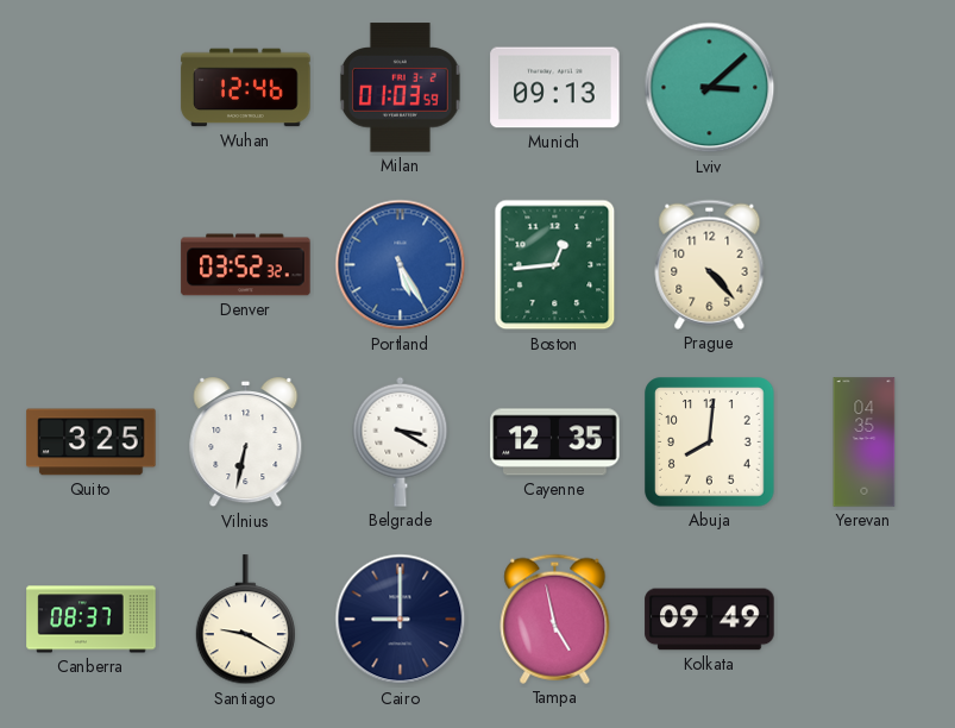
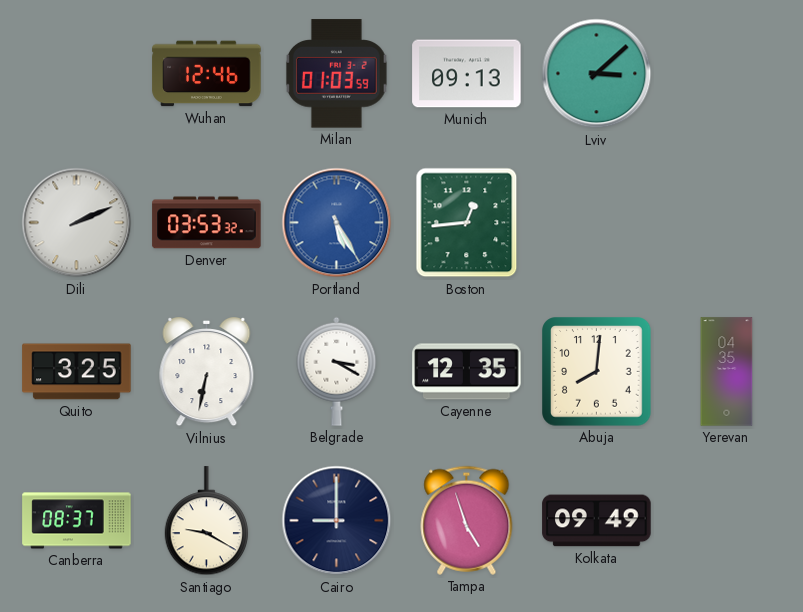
Dili: none -> 2:11 (77, 223)
Denver: 03:52 -> 03:53 (207, 223)
Prague: 4:23 -> none (710, 264)
Tampa: 4:58 -> 4:57 (467, 520)
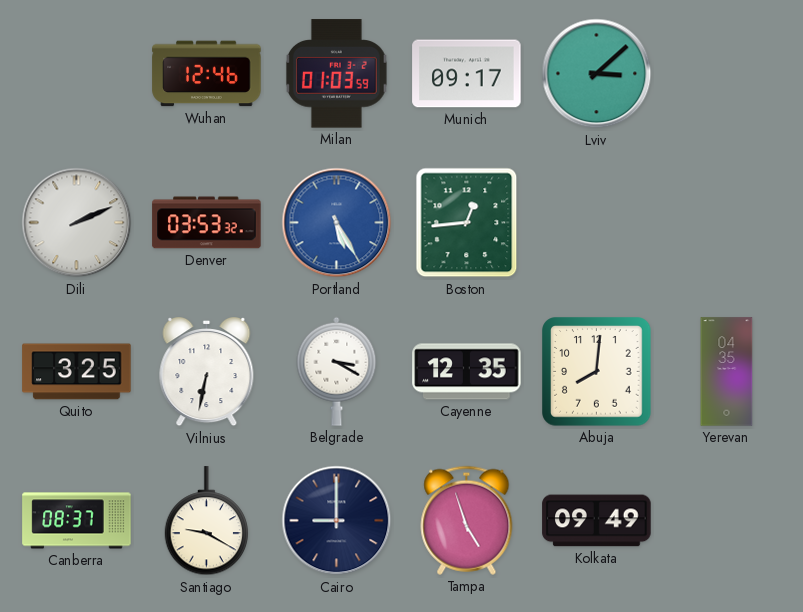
Munich: 09:13 -> 09:17 (467, 74)
